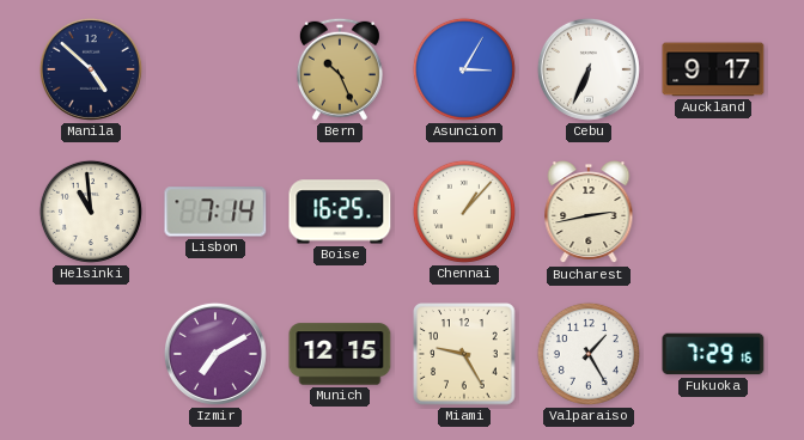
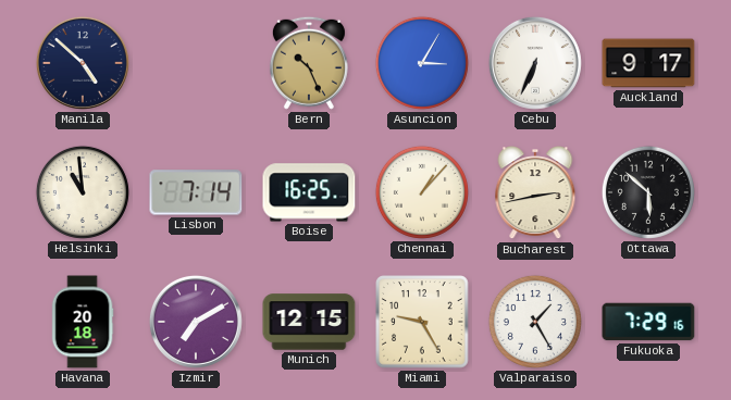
Ottawa: none -> 5:52 (648, 192)
Havana: none -> 20:18 (83, 322)
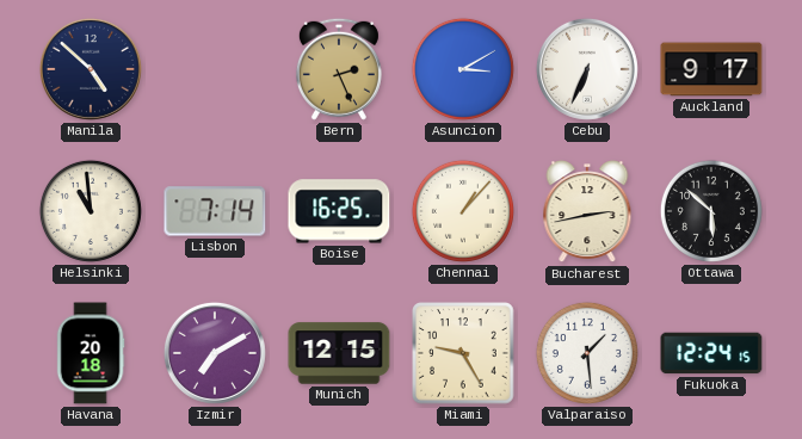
Bern: 10:26 -> 2:26 (339, 69)
Asuncion: 3:05 -> 3:10 (463, 69)
Valparaiso: 1:25 -> 1:29 (587, 353)
Fukuoka: 7:29 -> 12:24 (711, 353)
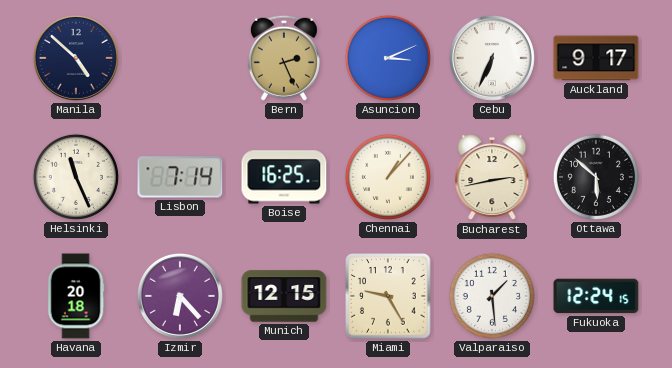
Asuncion: 3:10 -> 3:11 (388, 58)
Helsinki: 10:59 -> 11:26 (76, 177)
Izmir: 7:10 -> 6:23 (180, 296)
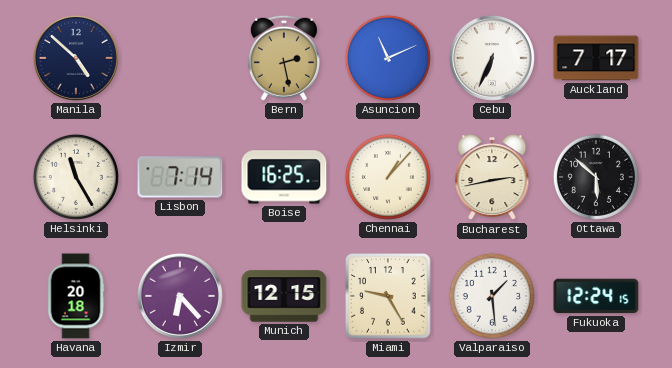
Bern: 2:26 -> 2:28 (284, 58)
Asuncion: 3:11 -> 11:11 (388, 58)
Auckland: 9:17 -> 7:17 (596, 58)
Helsinki: 11:26 -> 11:25 (76, 177)
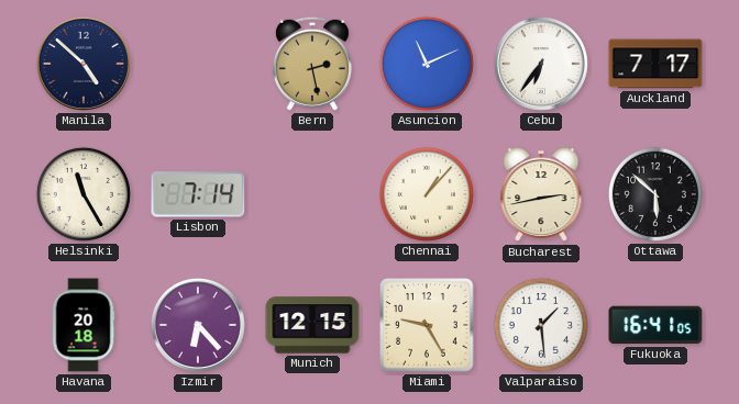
Cebu: 6:34 -> 6:36 (541, 64)
Boise: 16:25 -> none (284, 177)
Fukuoka: 12:24 -> 16:41 (655, 325)
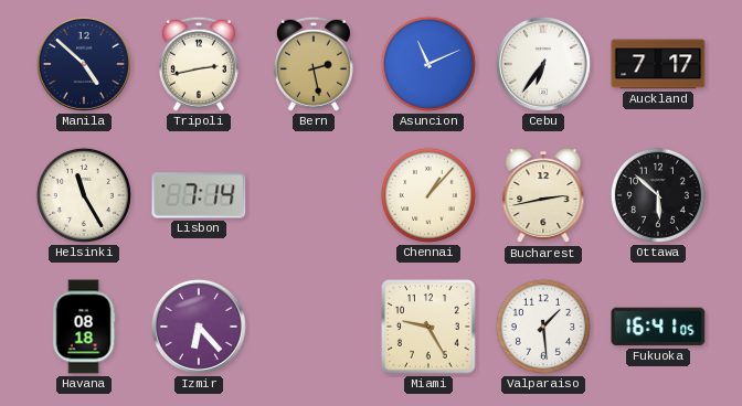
Tripoli: none -> 2:43 (199, 64)
Havana: 20:18 -> 08:18 (84, 327)
Munich: 12:15 -> none (312, 325)
